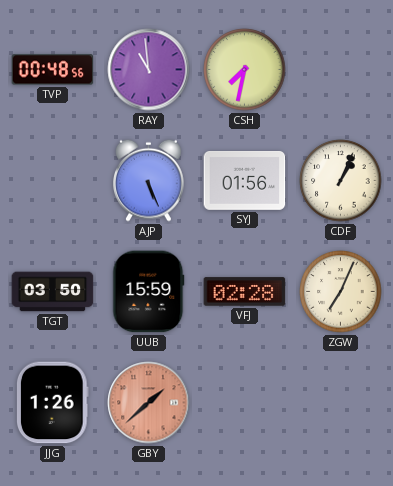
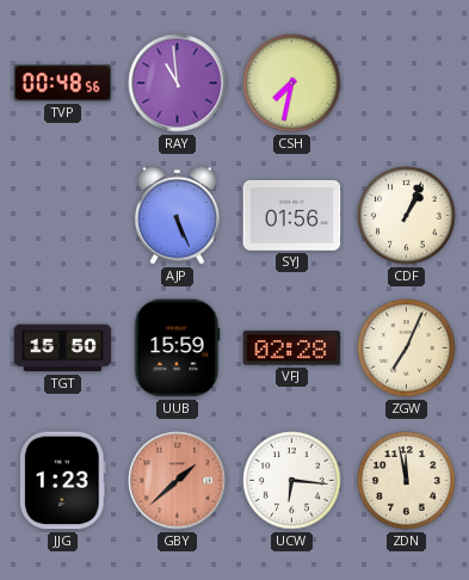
TGT: 03:50 -> 15:50 (63, 348)
JJG: 1:26 -> 1:23 (62, 481)
UCW: none -> 6:16 (292, 481)
ZDN: none -> 11:58 (407, 481)
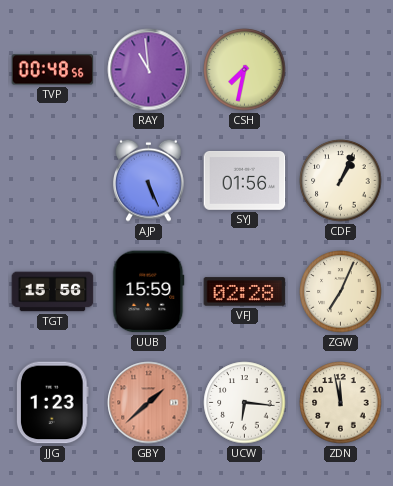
TGT: 15:50 -> 15:56 (53, 292)
